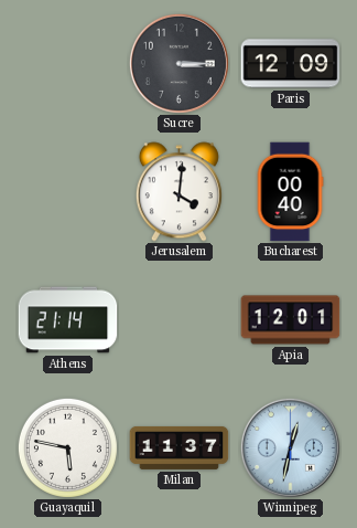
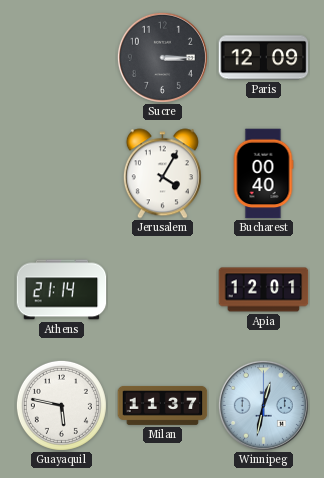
Jerusalem: 4:01 -> 4:05 (162, 174)
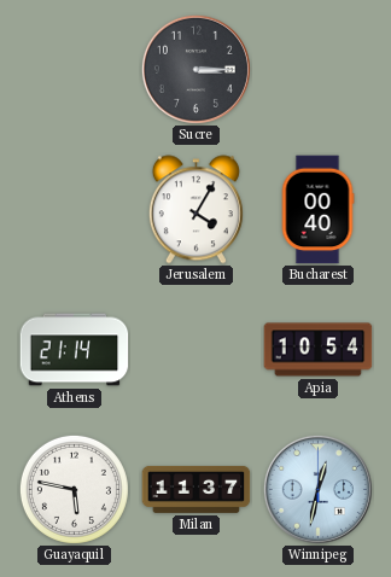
Paris: 12:09 -> none (264, 58)
Apia: 12:01 -> 10:54 (319, 350)
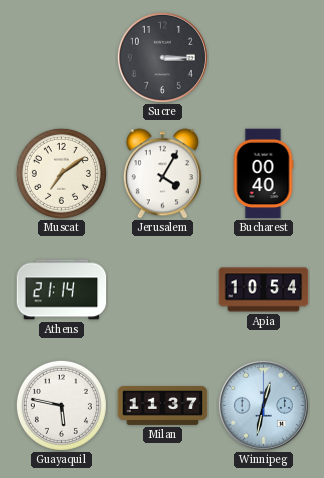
Muscat: none -> 7:09 (61, 173)
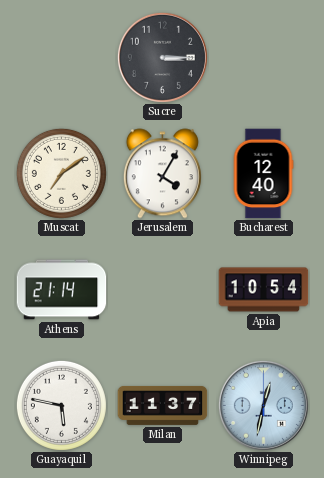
Bucharest: 00:40 -> 12:40 (263, 174)
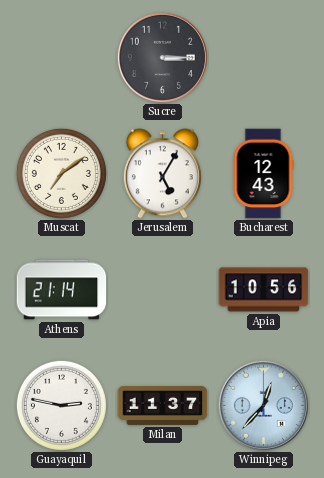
Jerusalem: 4:05 -> 5:05 (162, 174)
Bucharest: 12:40 -> 12:43 (263, 174)
Apia: 10:54 -> 10:56 (264, 290)
Guayaquil: 5:47 -> 2:47 (61, 405)
Winnipeg: 12:32 -> 12:37 (263, 405)
